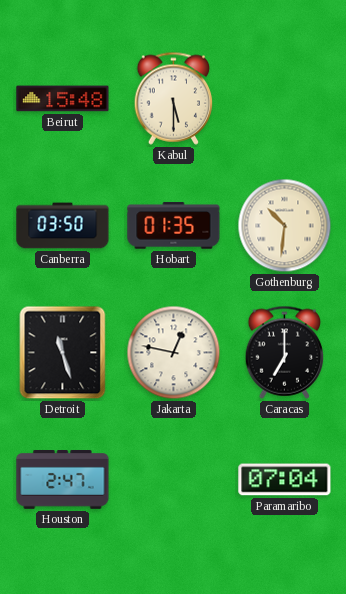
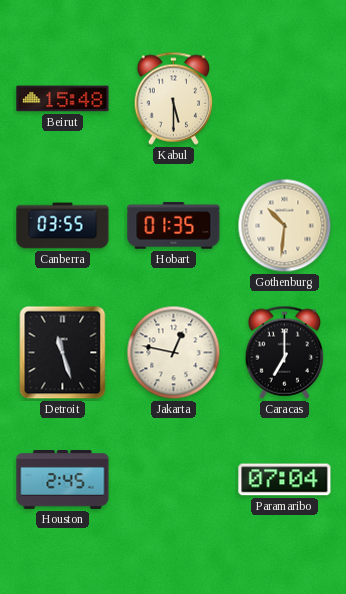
Canberra: 03:50 -> 03:55 (63, 226)
Houston: 2:47 -> 2:45 (63, 480)
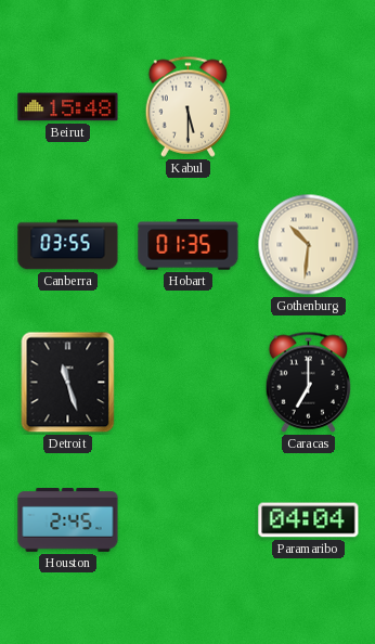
Jakarta: 12:47 -> none (174, 353)
Paramaribo: 07:04 -> 04:04 (309, 520)
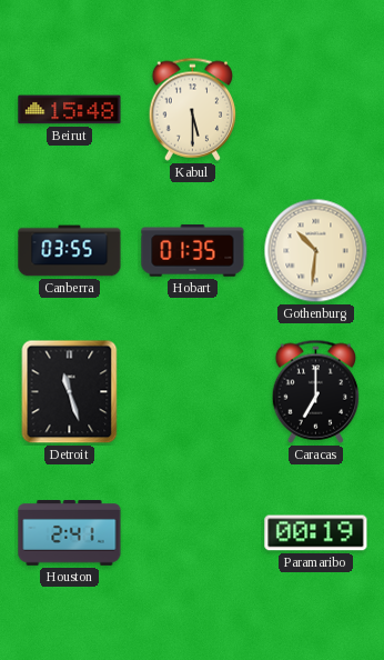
Houston: 2:45 -> 2:41 (70, 533)
Paramaribo: 04:04 -> 00:19 (316, 533)
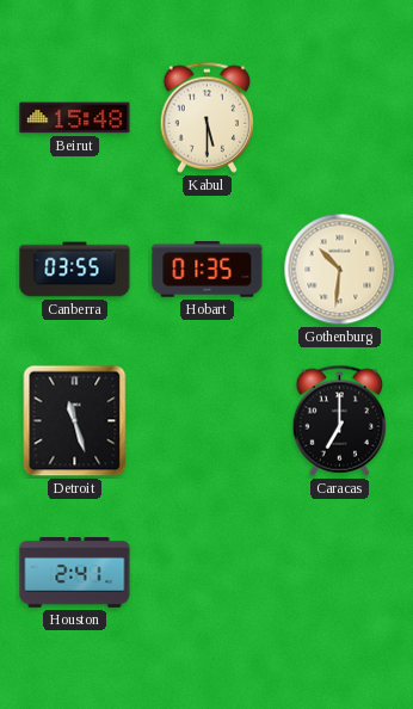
Paramaribo: 00:19 -> none (316, 533)
